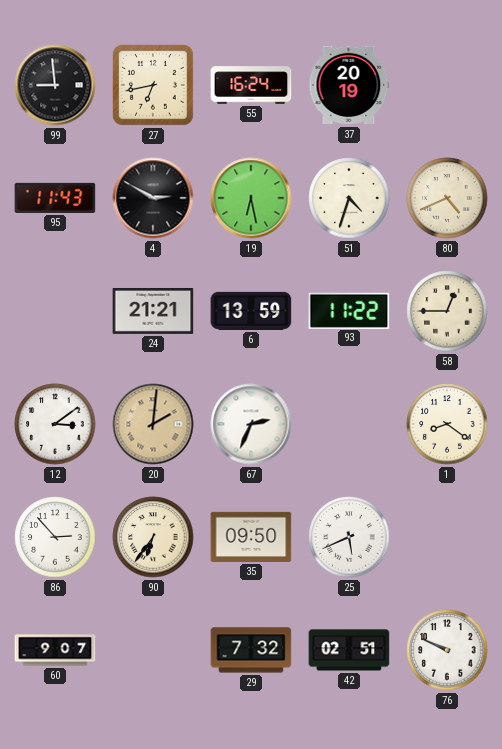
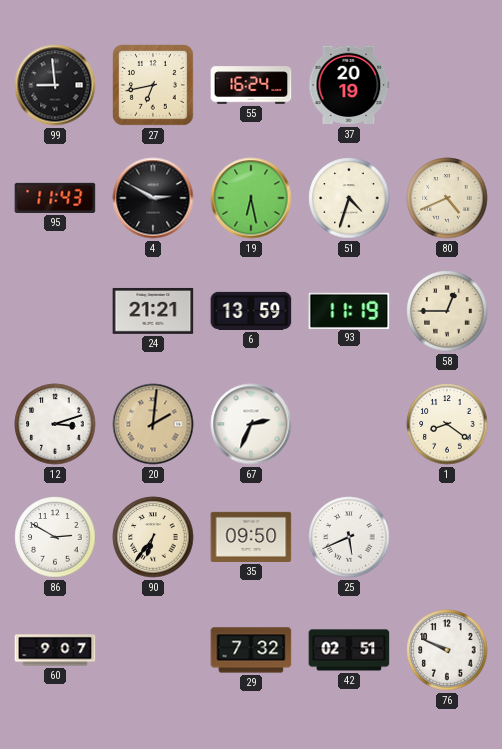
93: 11:22 -> 11:19 (349, 310)
12: 3:09 -> 3:12 (55, 424)
86: 2:53 -> 2:50 (55, 537)
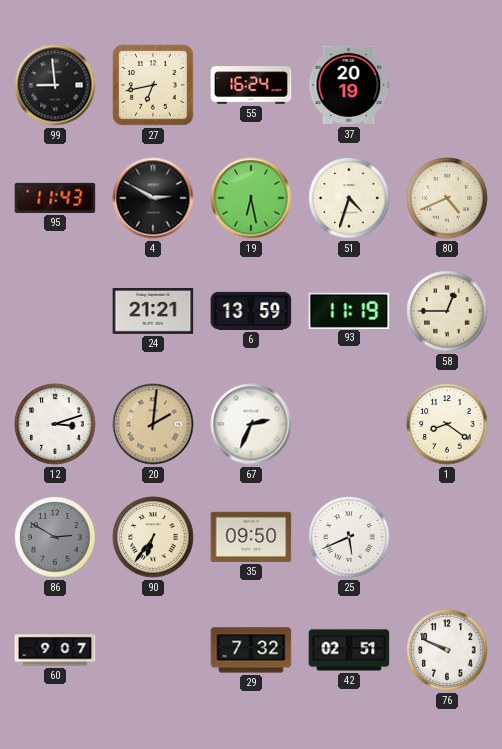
86 dial: white -> grey (55, 537)
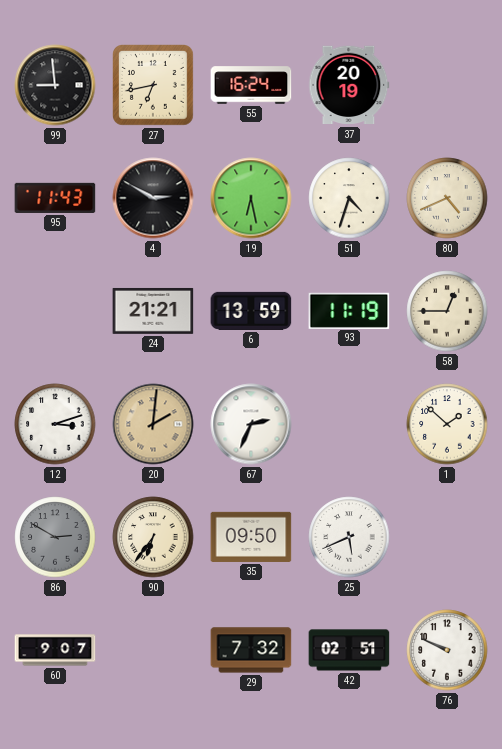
1: 8:21 -> 1:52 (447, 424)
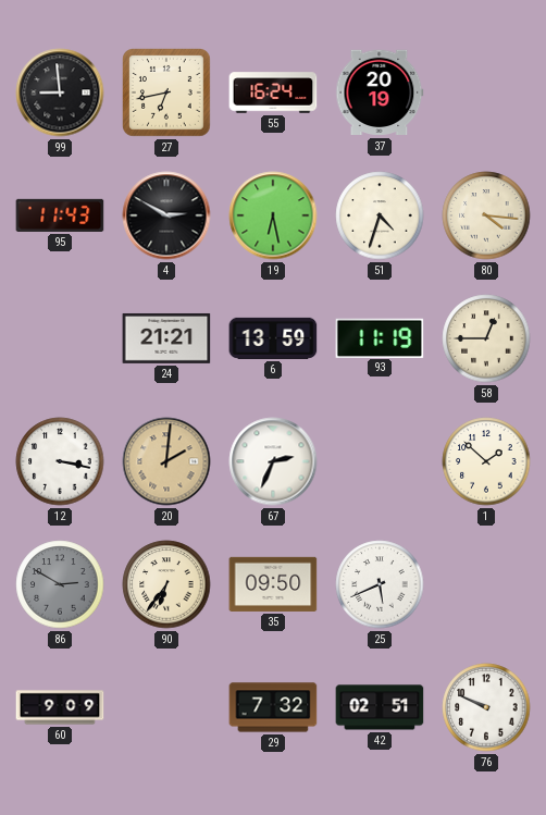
80: 4:41 -> 4:16 (486, 215)
12: 3:12 -> 3:17 (60, 461)
60: 9:07 -> 9:09 (60, 707)
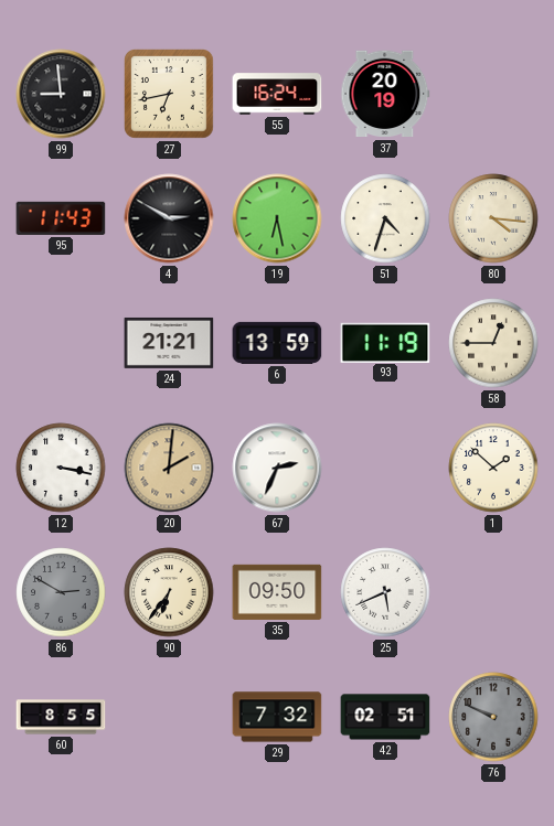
60: 9:09 -> 8:55 (61, 717)
76 dial: white -> grey (493, 717)
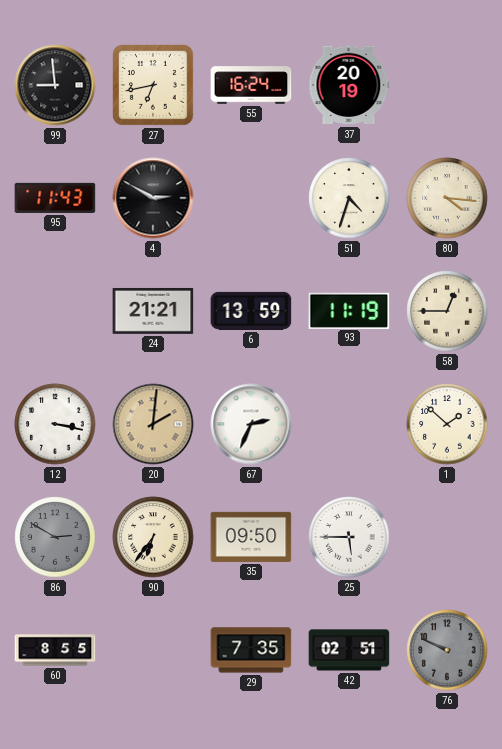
19: 6:28 -> none (277, 218)
25: 5:41 -> 5:45 (349, 537)
29: 7:32 -> 7:35 (251, 650)
